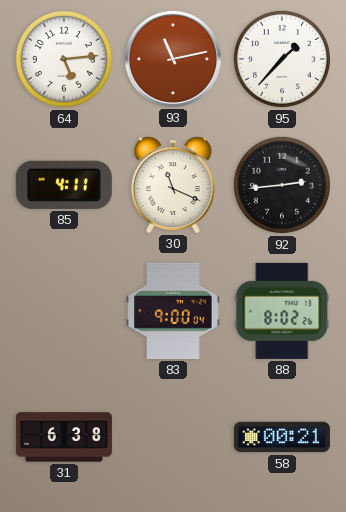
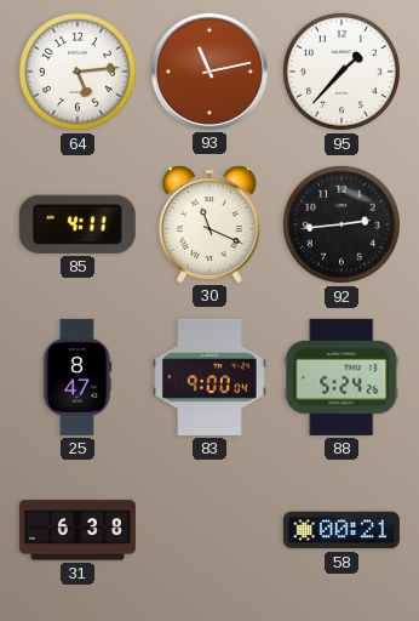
25: none -> 8:47 (78, 377)
88: 8:02 -> 5:24 (341, 377)
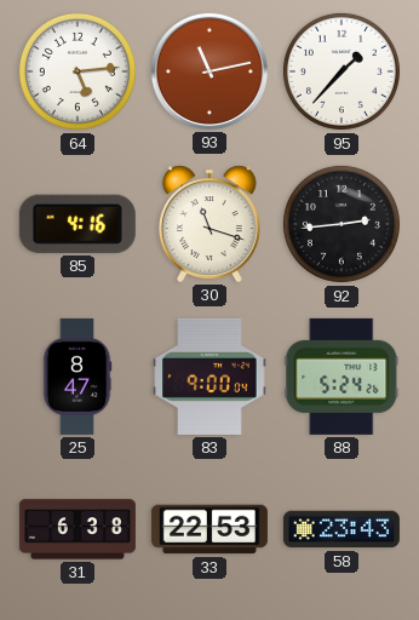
85: 4:11 -> 4:16 (78, 224)
30: 11:19 -> 11:18 (209, 224)
33: none -> 22:53 (209, 529)
58: 00:21 -> 23:43 (341, 529)
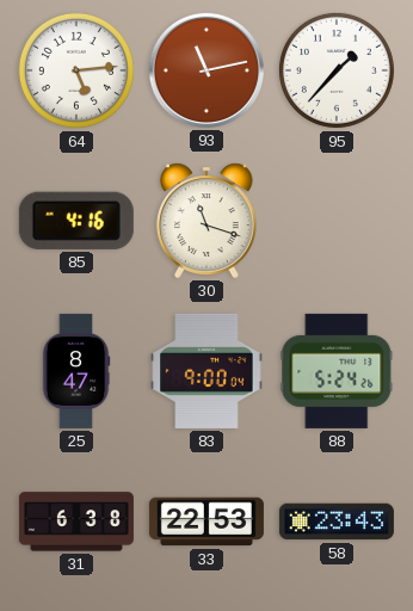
92: 2:44 -> none (341, 224)
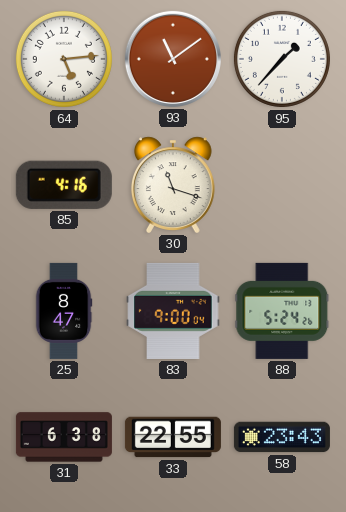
93: 11:13 -> 11:09 (173, 59)
33: 22:53 -> 22:55 (173, 437)
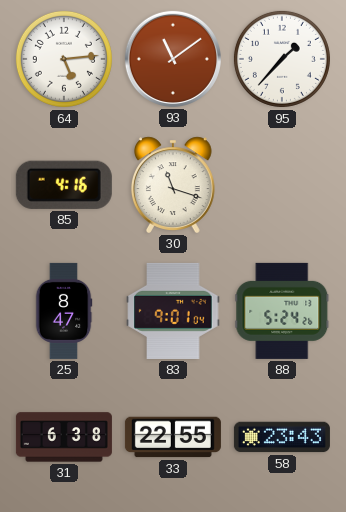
83: 9:00 -> 9:01 (173, 311)
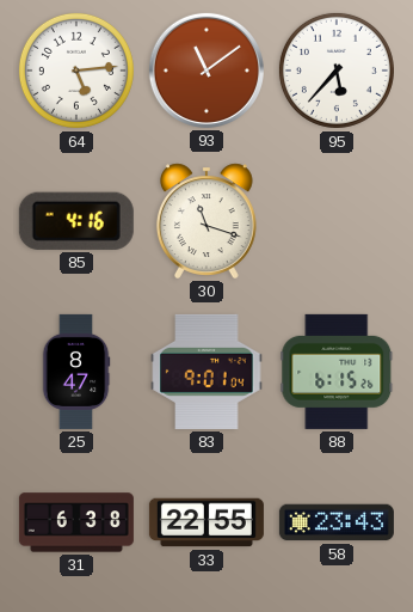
95: 1:37 -> 5:37 (337, 71)
88: 5:24 -> 6:15 (337, 372)
